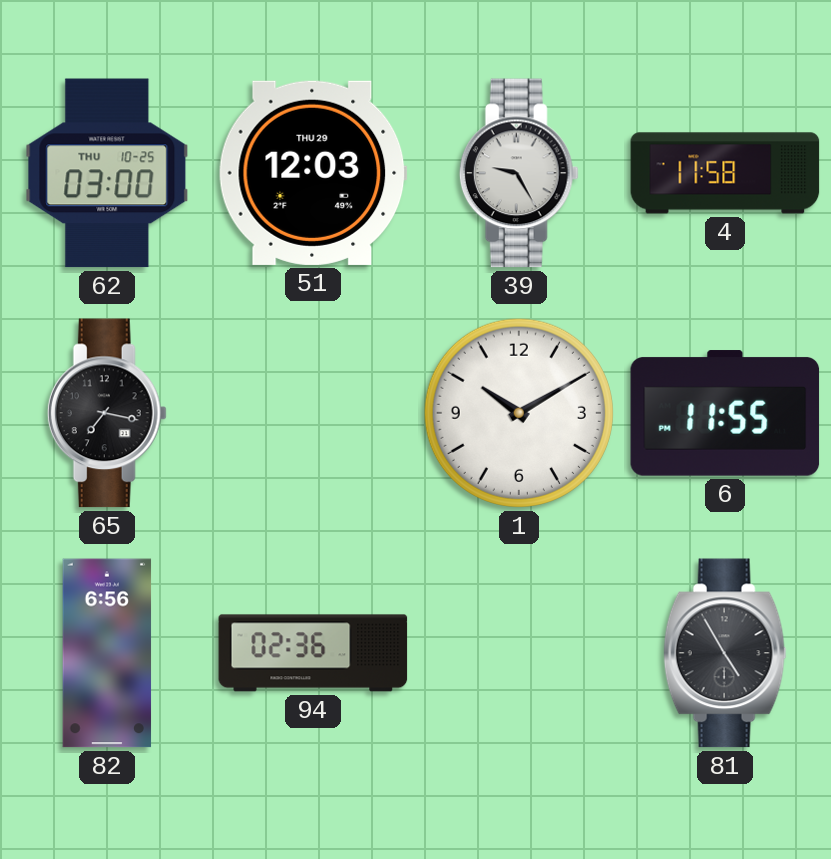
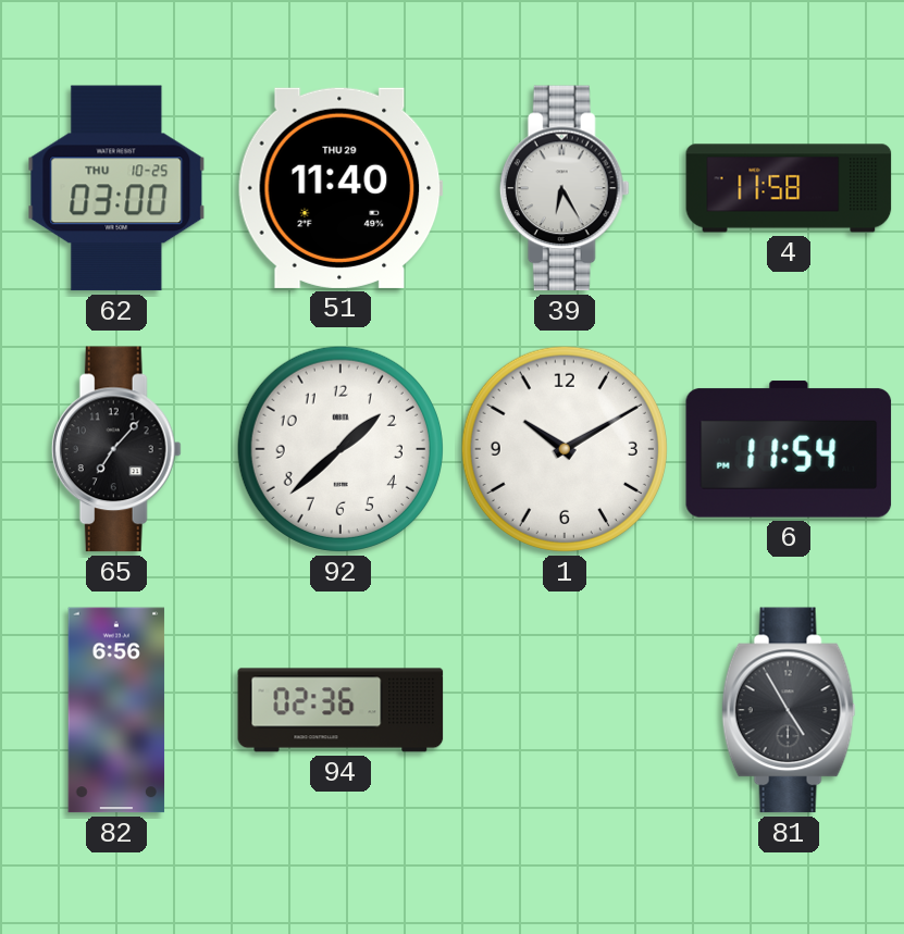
51: 12:03 -> 11:40 (340, 188)
39: 9:25 -> 6:25 (565, 188)
65: 7:17 -> 7:07 (116, 449)
92: none -> 1:38 (340, 449)
6: 11:55 -> 11:54 (789, 449)
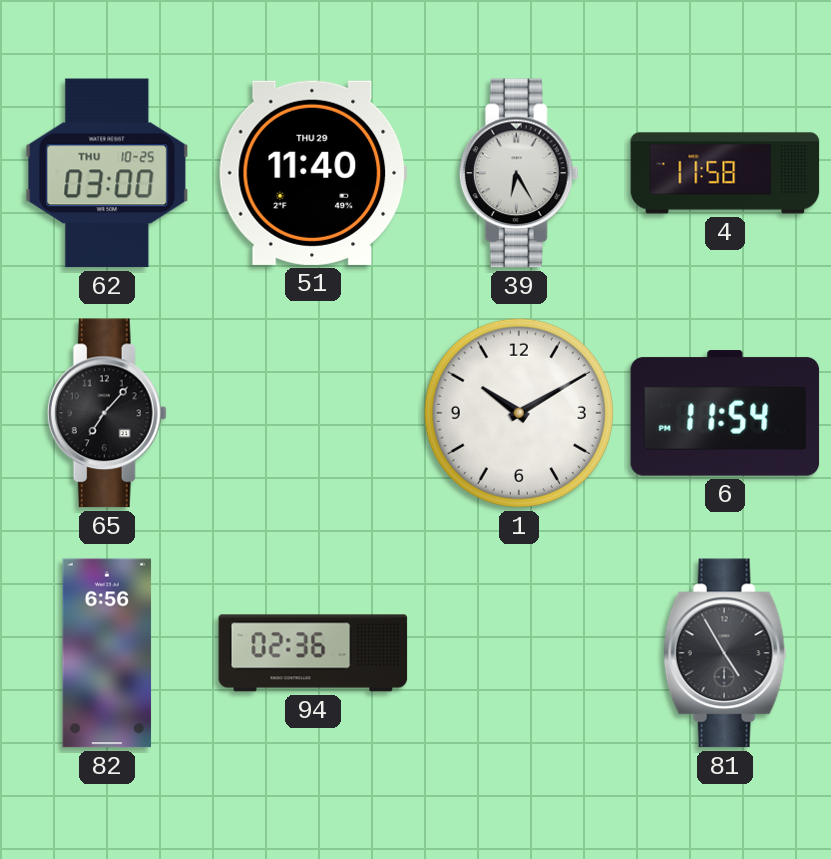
92: 1:38 -> none (340, 449)
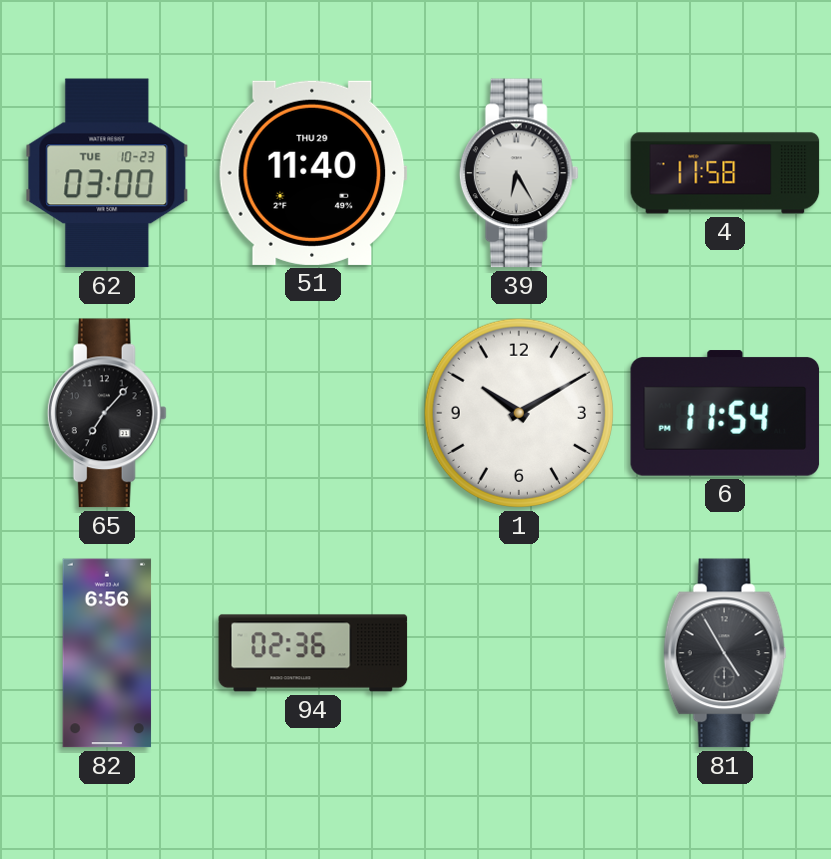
62 date: THU 10-25 -> TUE 10-23 (107, 173)
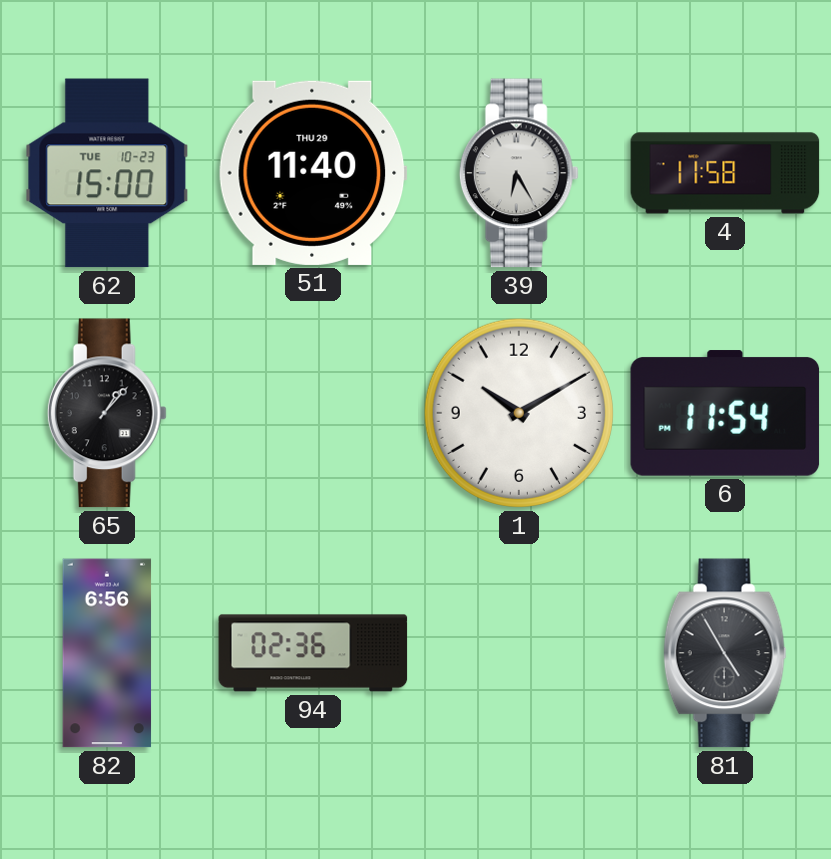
62: 03:00 -> 15:00 (107, 173)
65: 7:07 -> 1:07 (107, 413)
